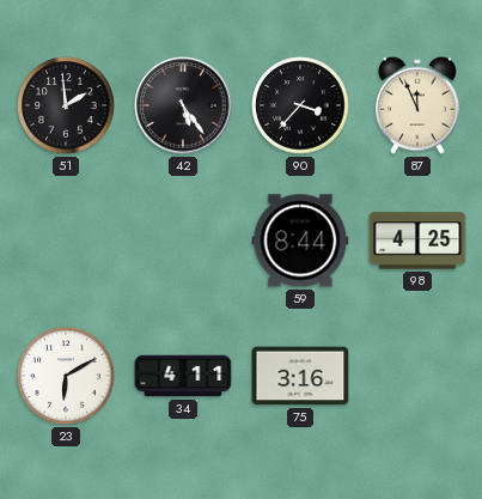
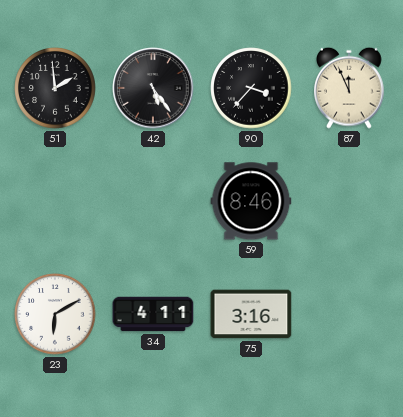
59: 8:44 -> 8:46 (251, 201)
98: 4:25 -> none (417, 241)
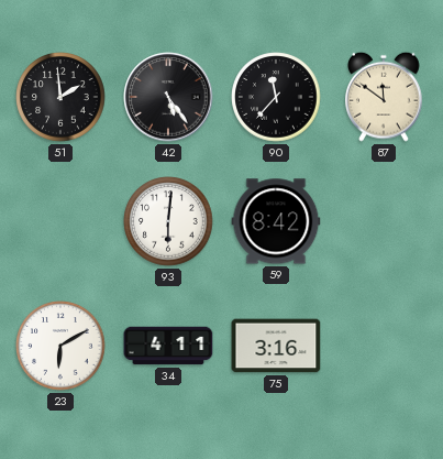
90: 3:37 -> 11:37 (276, 97)
87: 11:56 -> 11:51 (385, 97)
93: none -> 6:01 (168, 221)
59: 8:46 -> 8:42 (276, 221)
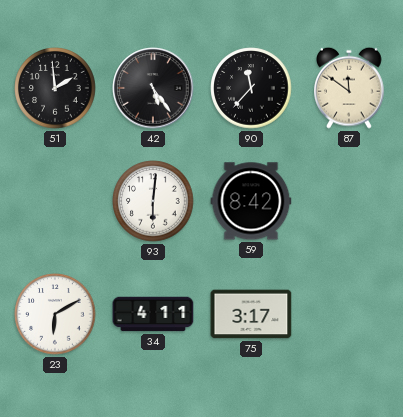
75: 3:16 -> 3:17 (251, 314)
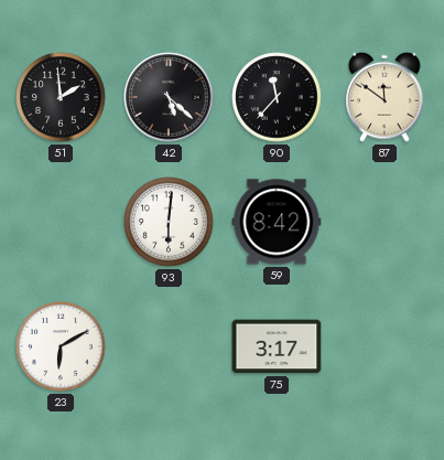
42: 5:24 -> 5:22 (169, 97)
34: 4:11 -> none (153, 314)
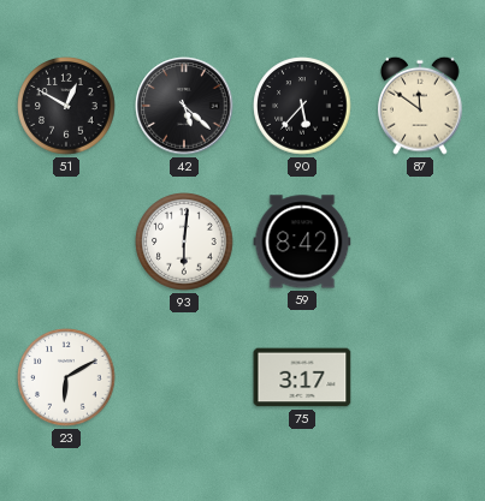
51: 1:59 -> 12:50 (66, 106)
90: 11:37 -> 5:37 (302, 106)
